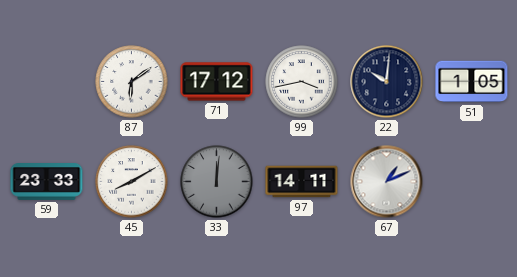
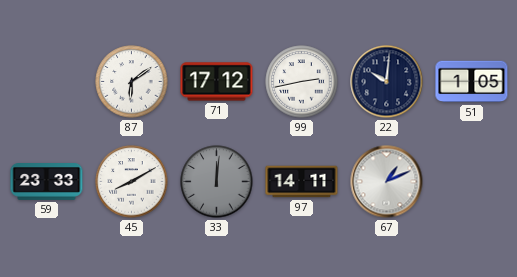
99: 3:43 -> 2:43 (302, 82)
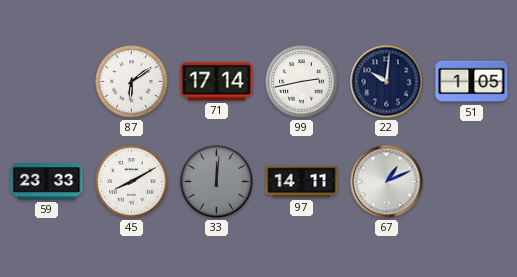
71: 17:12 -> 17:14 (217, 82)
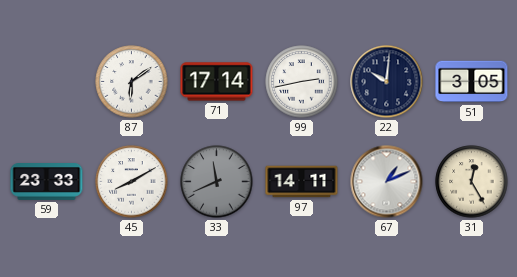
51: 1:05 -> 3:05 (472, 82)
33: 12:01 -> 11:41 (217, 182)
31: none -> 12:25 (472, 182)
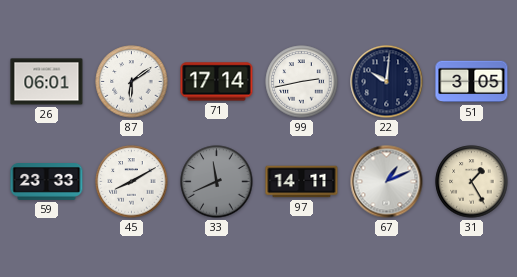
26: none -> 06:01 (47, 82)
31: 12:25 -> 1:25 (472, 182)
